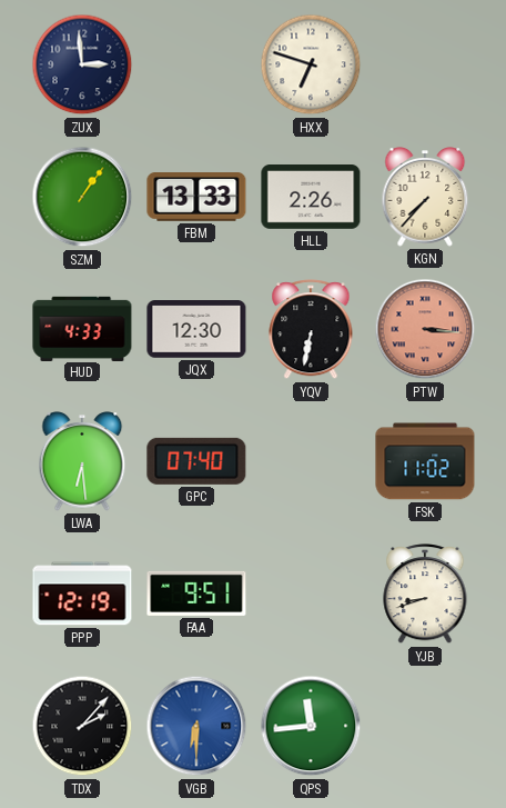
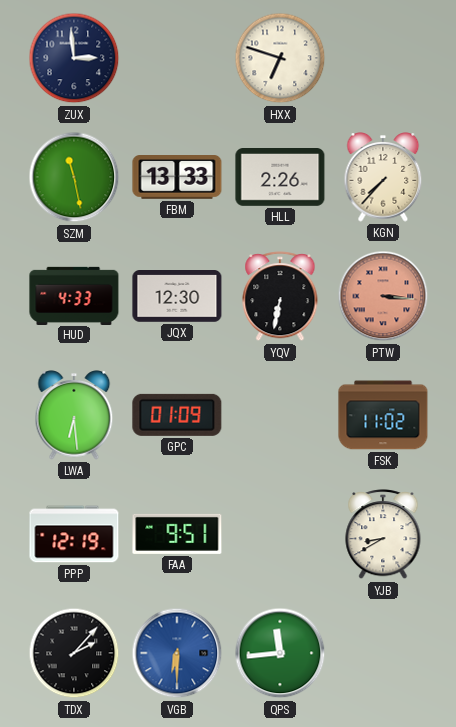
SZM: 1:06 -> 11:28 (74, 177)
GPC: 07:40 -> 01:09 (177, 415)
YJB: 8:42 -> 8:40 (383, 535)
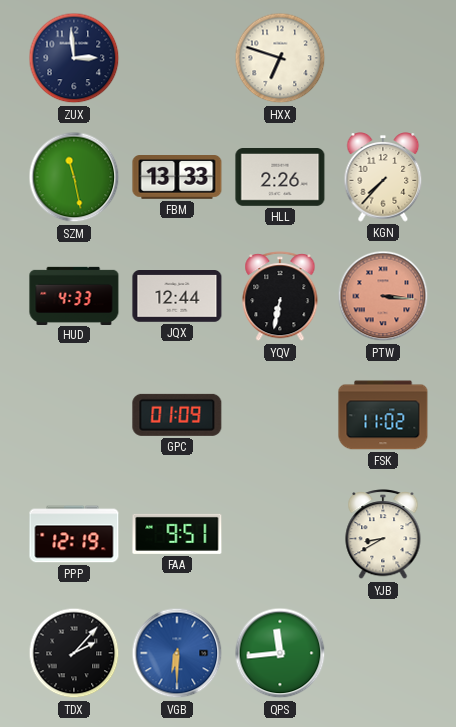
JQX: 12:30 -> 12:44 (177, 297)
LWA: 6:29 -> none (74, 415)
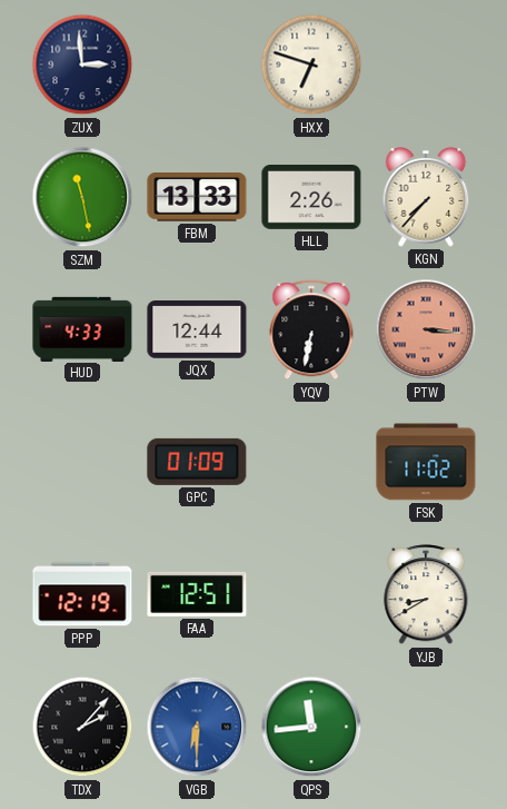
FAA: 9:51 -> 12:51 (197, 594)
